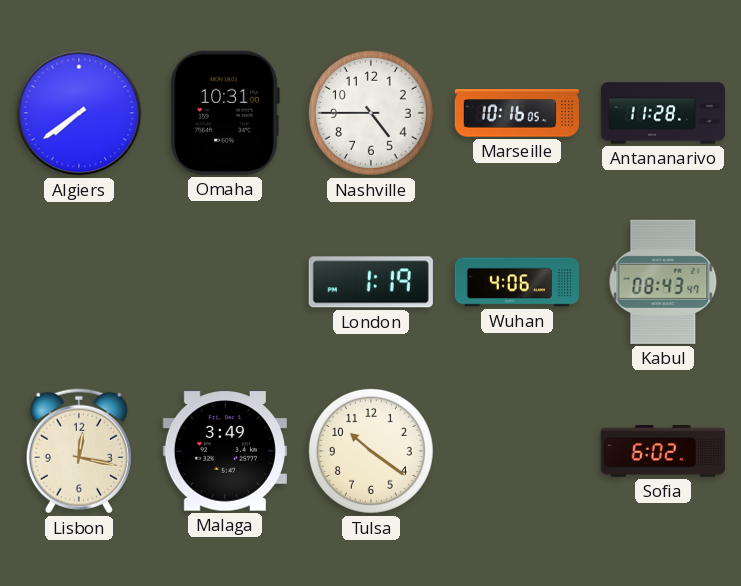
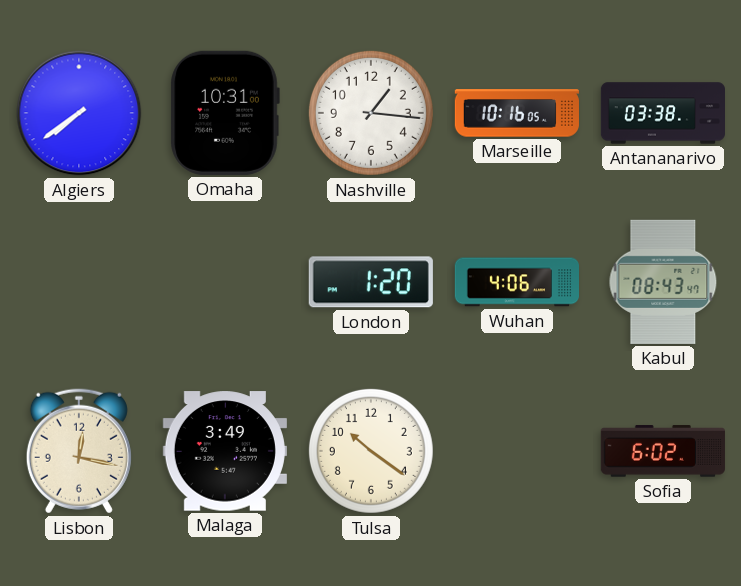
Nashville: 4:45 -> 1:16 (371, 113)
Antananarivo: 11:28 -> 03:38 (662, 113)
London: 1:19 -> 1:20 (371, 282)
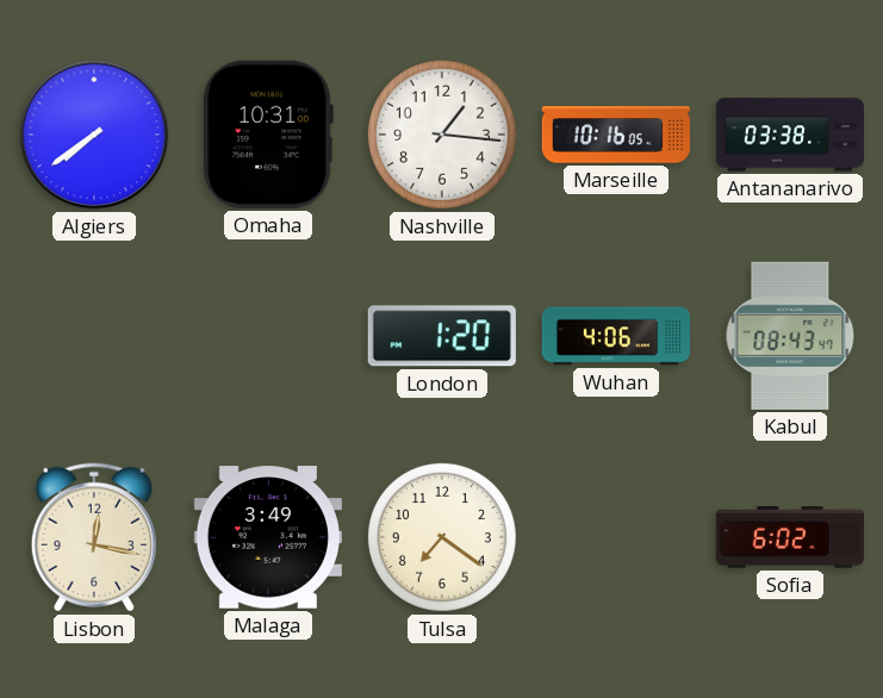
Tulsa: 10:21 -> 7:21 (442, 537)
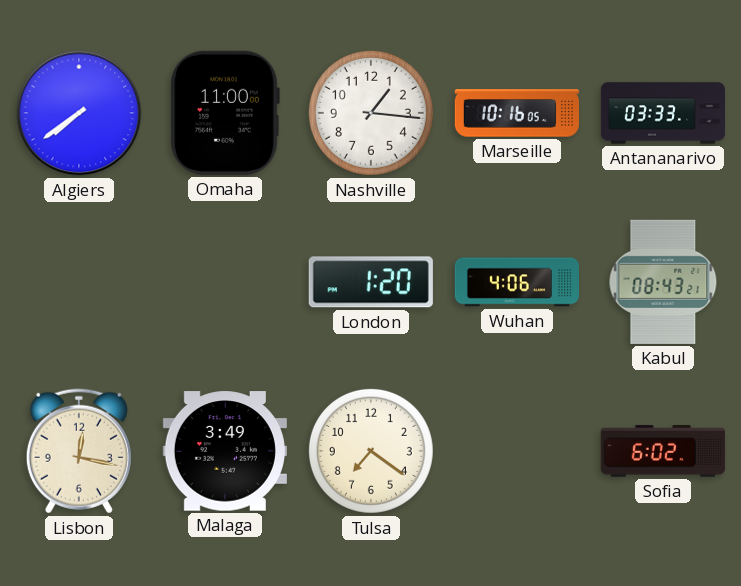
Omaha: 10:31 -> 11:00 (225, 113)
Antananarivo: 03:38 -> 03:33 (662, 113)
Kabul: 08:43:47 -> 08:43:21 (663, 282)
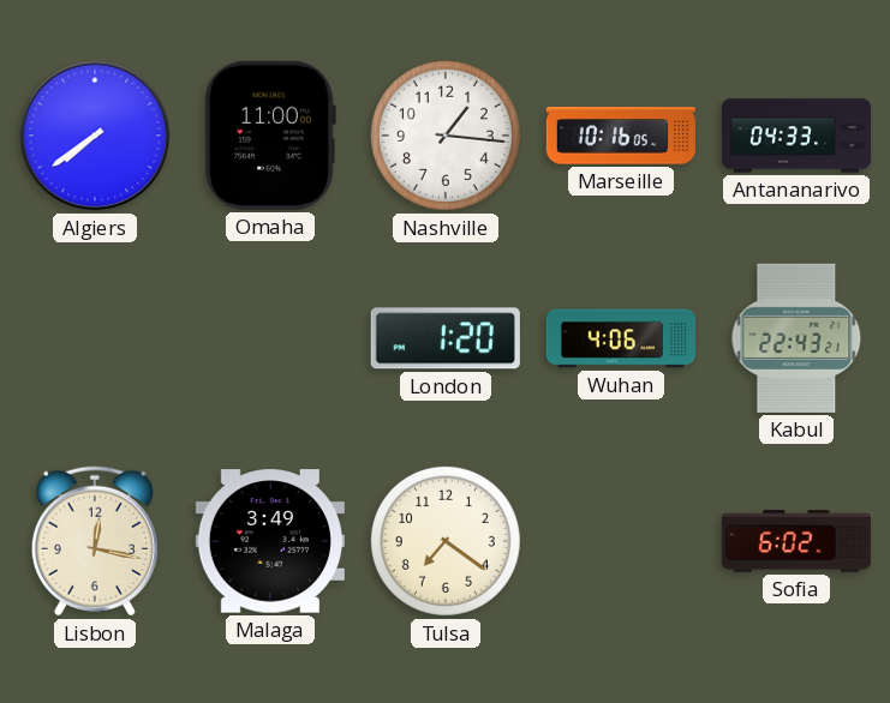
Antananarivo: 03:33 -> 04:33 (795, 136)
Kabul: 08:43 -> 22:43 (796, 338)
